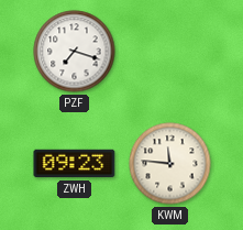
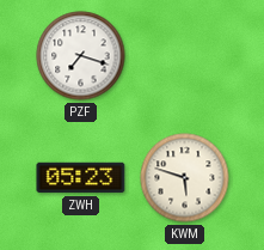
ZWH: 09:23 -> 05:23 (81, 178)
KWM: 11:46 -> 5:48 (185, 178)
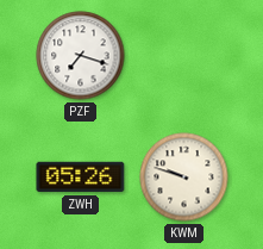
ZWH: 05:23 -> 05:26 (81, 178)
KWM: 5:48 -> 9:48 (184, 178)
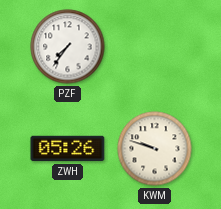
PZF: 7:18 -> 7:36 (68, 47)
